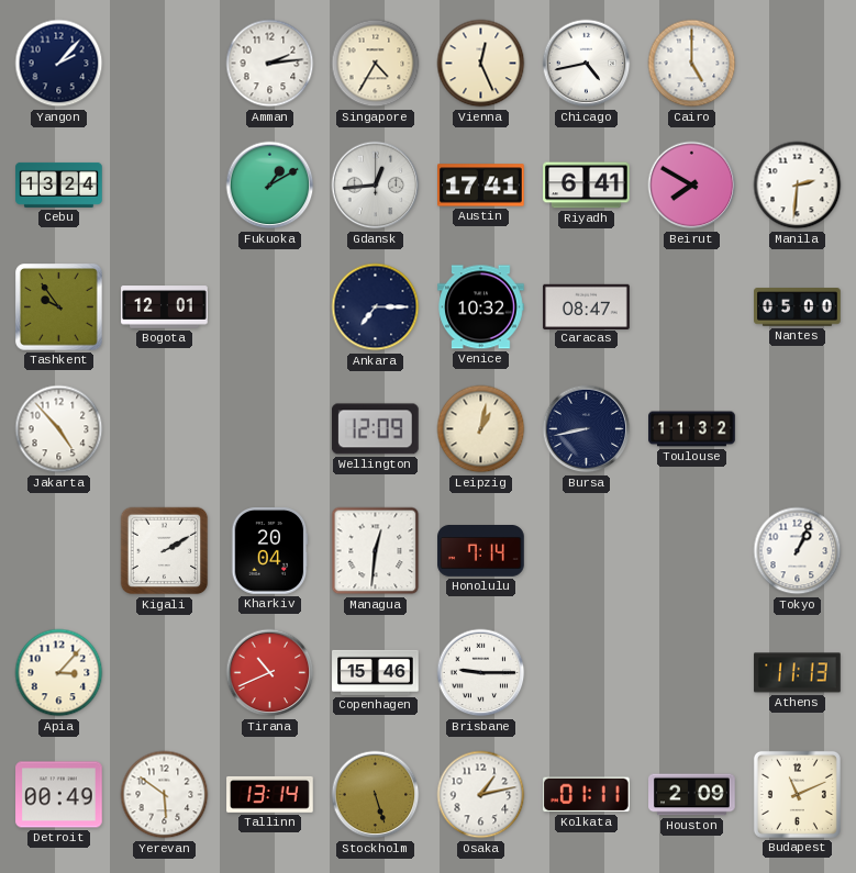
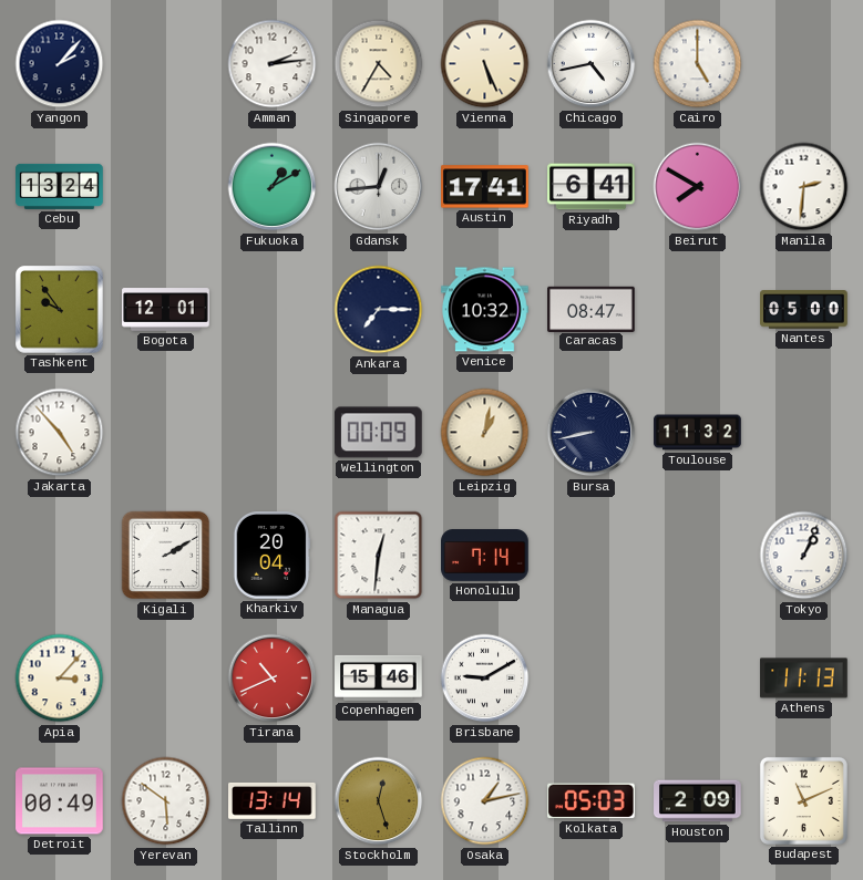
Vienna: 12:26 -> 5:26 (485, 64)
Wellington: 12:09 -> 00:09 (379, 433)
Brisbane: 9:15 -> 9:10 (485, 679)
Stockholm: 5:27 -> 12:27 (379, 801)
Kolkata: 01:11 -> 05:03 (592, 801)
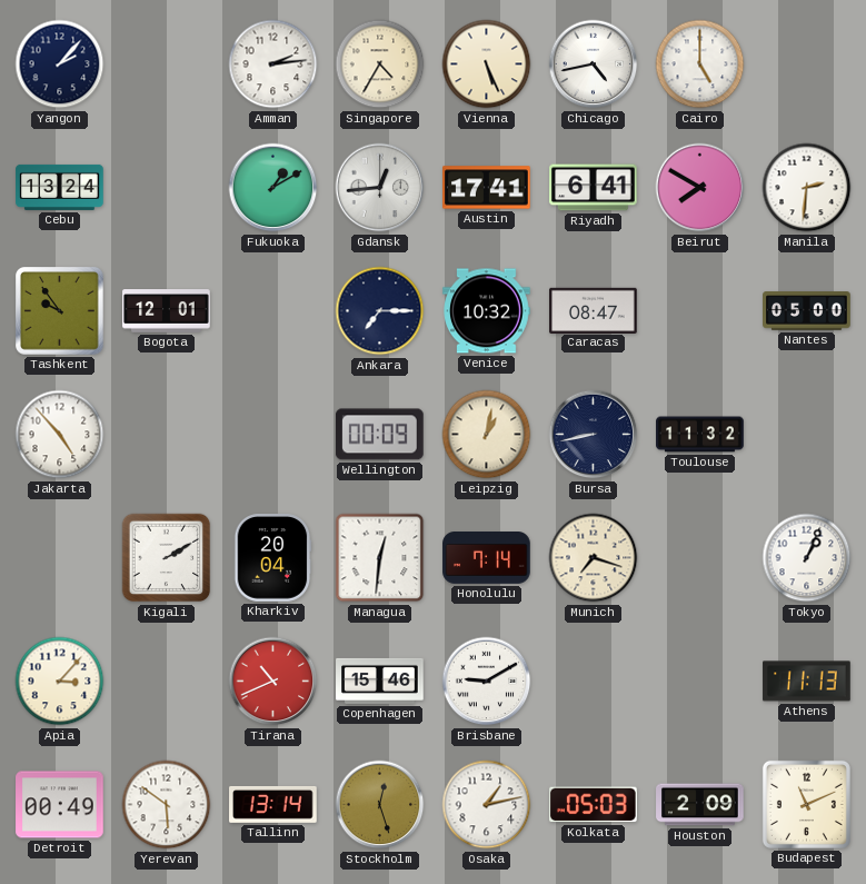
Munich: none -> 7:18 (594, 558)
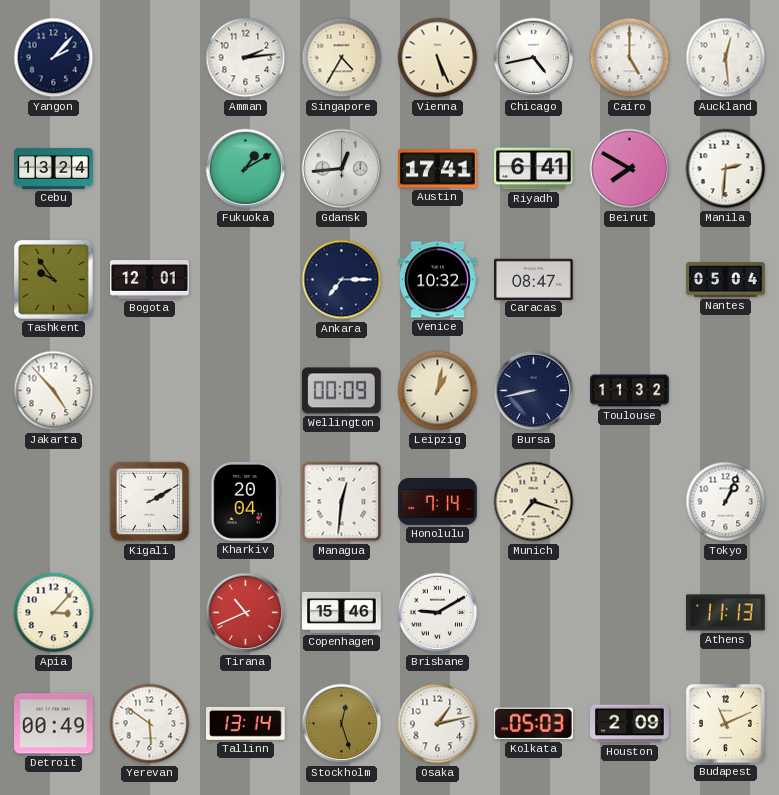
Auckland: none -> 12:29 (726, 58)
Nantes: 05:00 -> 05:04 (726, 280)
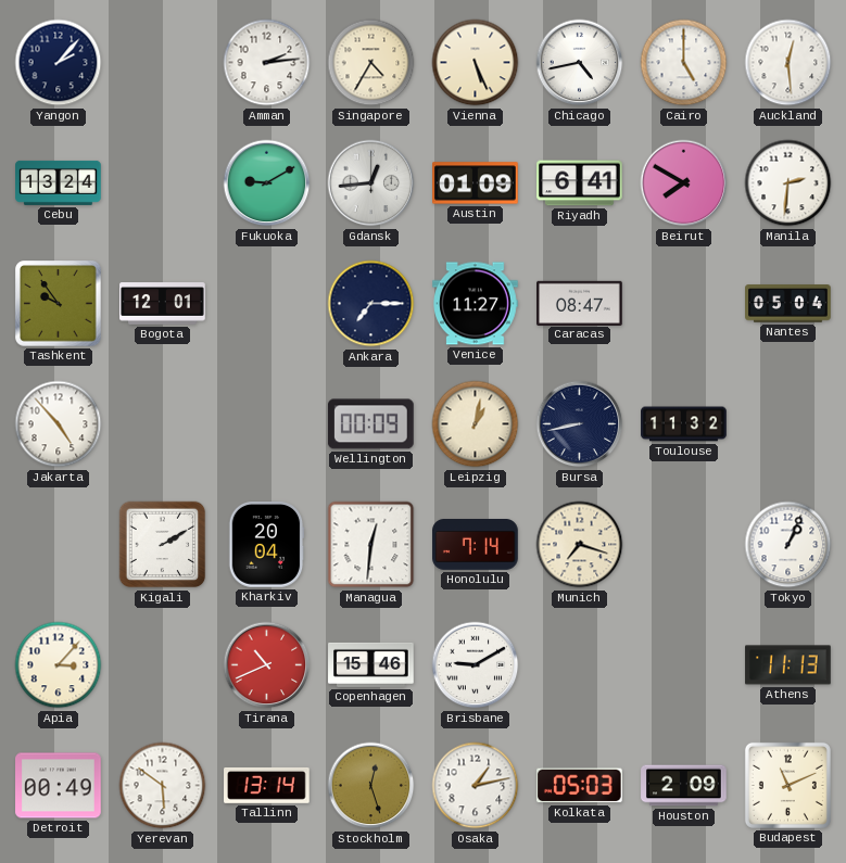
Fukuoka: 1:10 -> 9:10 (267, 183)
Austin: 17:41 -> 01:09 (476, 183)
Venice: 10:32 -> 11:27 (476, 304)
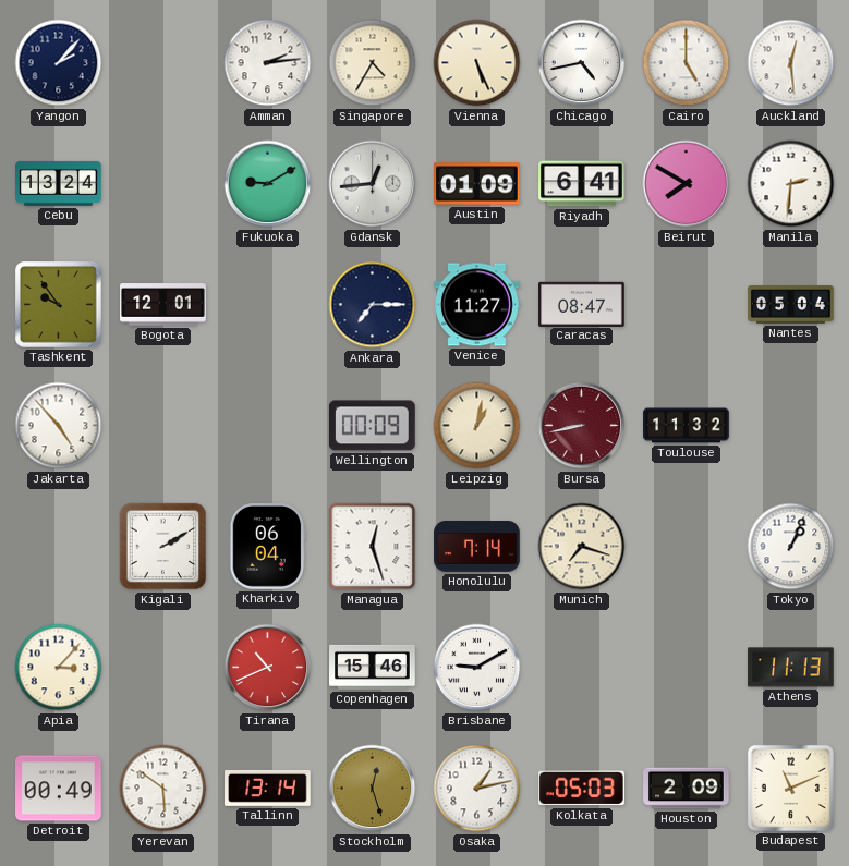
Bursa dial: navy -> burgundy (582, 426)
Kharkiv: 20:04 -> 06:04 (267, 547)
Managua: 12:31 -> 12:27 (373, 547)
